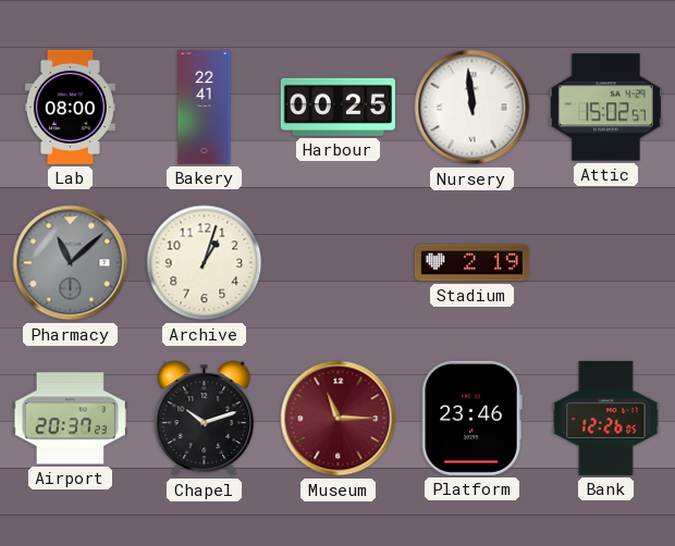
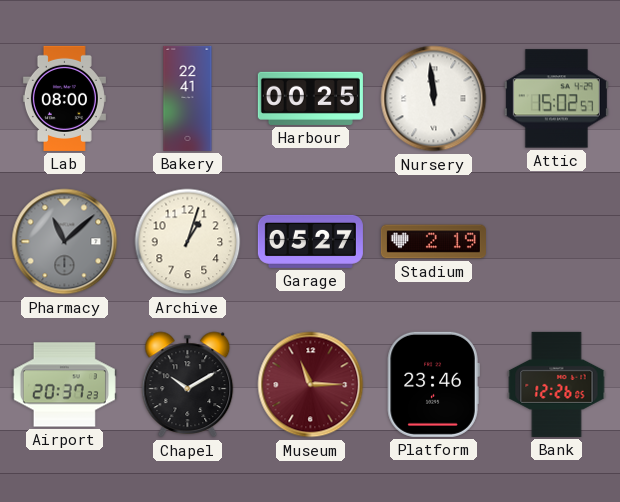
Garage: none -> 05:27 (310, 241)
Chapel: 10:12 -> 10:10 (188, 385)
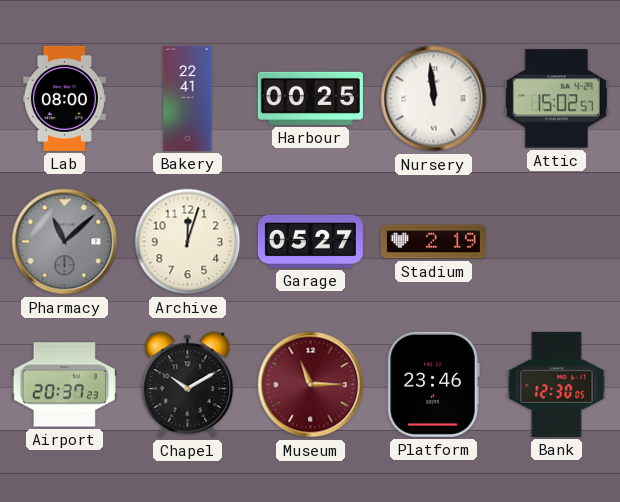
Archive: 1:03 -> 12:03 (188, 242)
Bank: 12:26 -> 12:30 (557, 384)
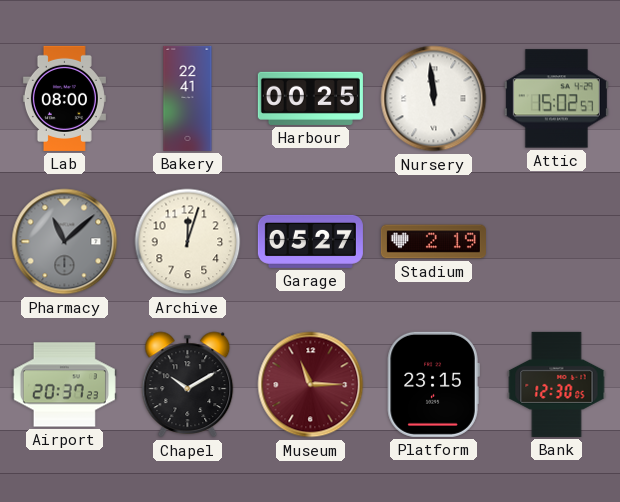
Platform: 23:46 -> 23:15 (433, 384)
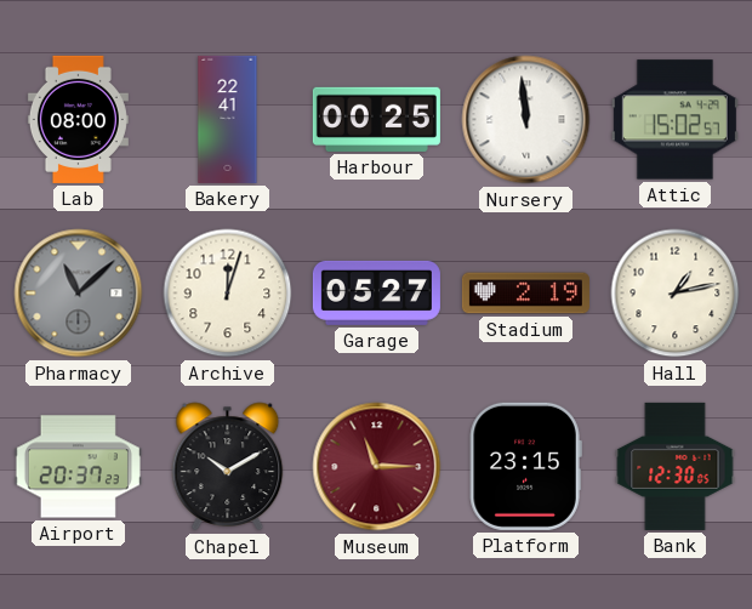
Hall: none -> 1:13 (676, 294)
